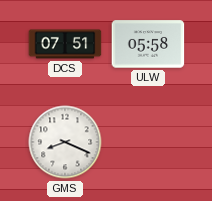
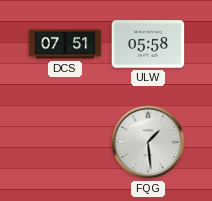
GMS: 8:19 -> none (65, 142)
FQG: none -> 1:29 (148, 142)
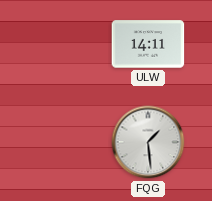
DCS: 07:51 -> none (65, 44)
ULW: 05:58 -> 14:11 (148, 44)
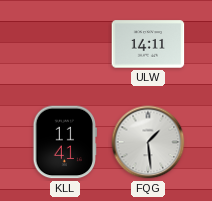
KLL: none -> 11:41 (64, 142)
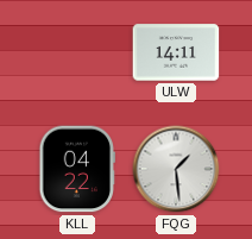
KLL: 11:41 -> 04:22 (76, 169)
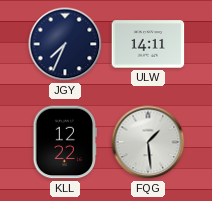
JGY: none -> 7:34 (65, 44)
KLL: 04:22 -> 12:22 (64, 142)
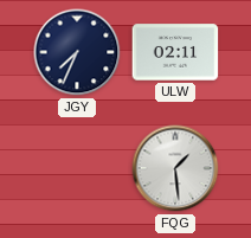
ULW: 14:11 -> 02:11 (175, 52)
KLL: 12:22 -> none (64, 142)
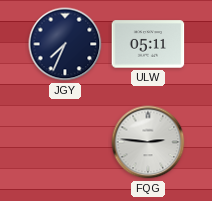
ULW: 02:11 -> 05:11 (148, 44)
FQG: 1:29 -> 2:46 (148, 142)
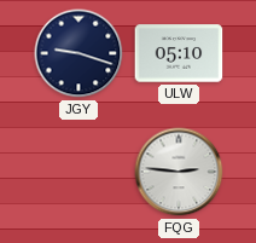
JGY: 7:34 -> 9:18 (78, 53)
ULW: 05:11 -> 05:10 (179, 53)
